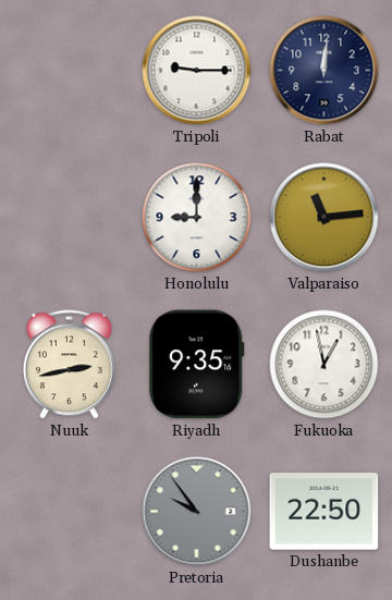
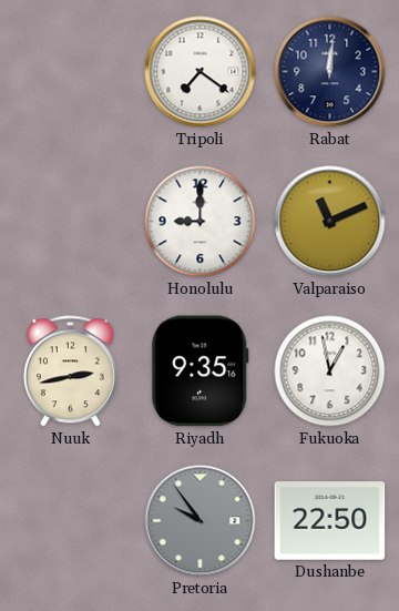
Tripoli: 9:15 -> 7:21 (201, 72)
Valparaiso: 11:14 -> 11:11 (330, 222)
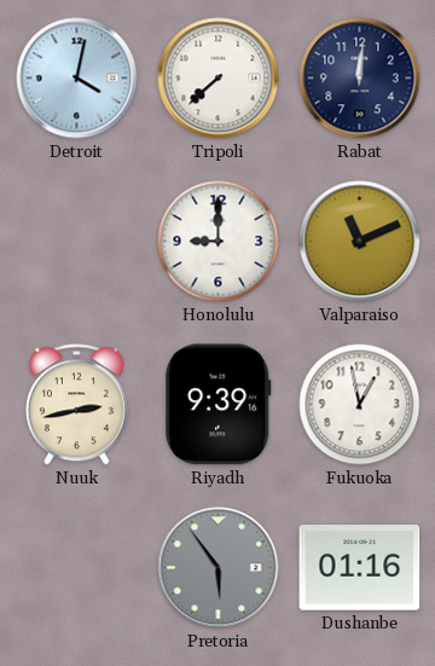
Detroit: none -> 4:02 (77, 79)
Tripoli: 7:21 -> 7:38 (219, 79)
Riyadh: 9:35 -> 9:39 (219, 405)
Pretoria: 9:54 -> 5:54 (219, 568)
Dushanbe: 22:50 -> 01:16 (360, 568)
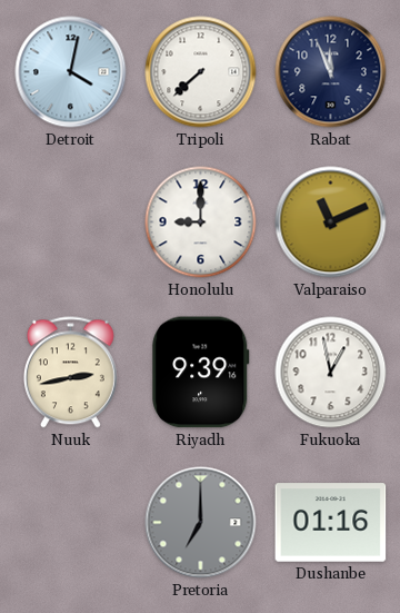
Rabat: 12:01 -> 11:56 (331, 72)
Pretoria: 5:54 -> 7:00 (201, 523)
